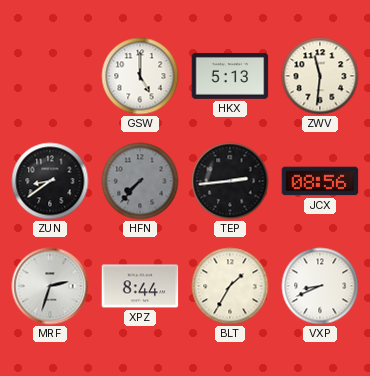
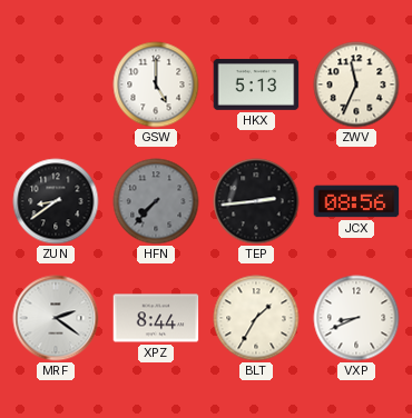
ZWV: 11:31 -> 11:34 (356, 84)
MRF: 2:33 -> 2:21 (56, 318)
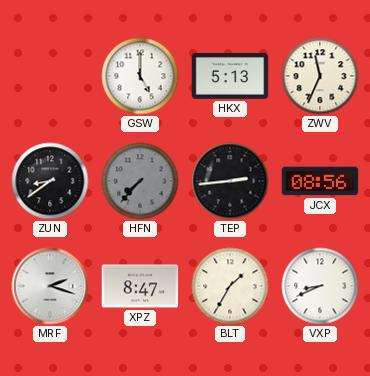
MRF: 2:21 -> 2:18 (50, 286)
XPZ: 8:44 -> 8:47 (140, 286)
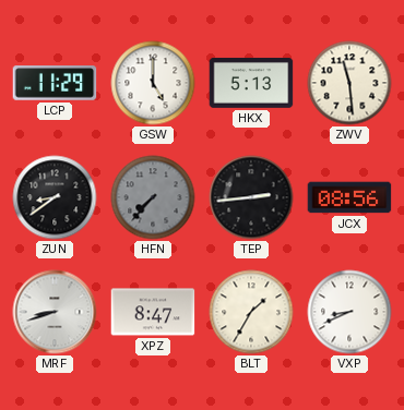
LCP: none -> 11:29 (55, 83)
ZWV: 11:34 -> 11:29 (349, 83)
MRF: 2:18 -> 8:42 (55, 312)
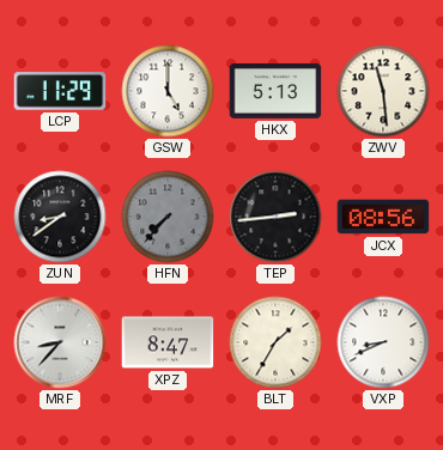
MRF: 8:42 -> 8:37 (60, 342)
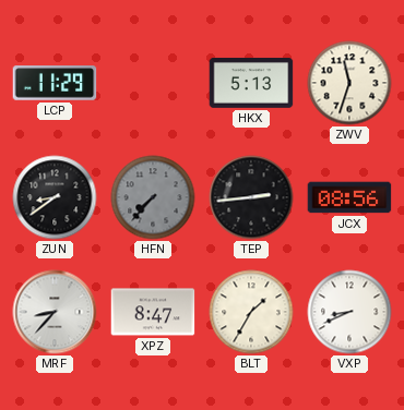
GSW: 5:00 -> none (168, 91)
ZWV: 11:29 -> 11:33 (349, 83)
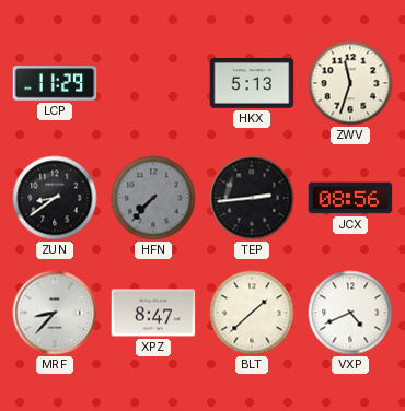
BLT: 1:35 -> 1:38 (252, 313)
VXP: 8:41 -> 4:41 (350, 313)
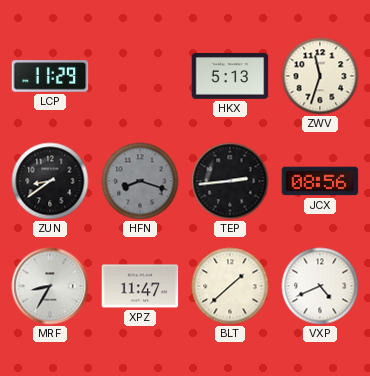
HFN: 7:37 -> 8:18 (140, 181)
MRF: 8:37 -> 8:35 (50, 286)
XPZ: 8:47 -> 11:47 (140, 286)
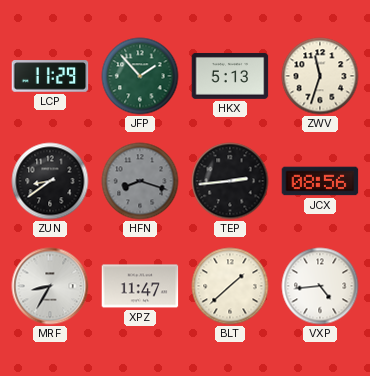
JFP: none -> 1:53 (140, 76)
VXP: 4:41 -> 4:44 (320, 286)
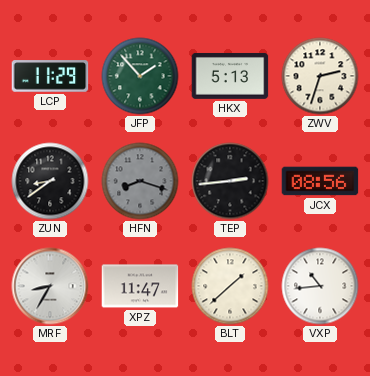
ZWV: 11:33 -> 2:33 (320, 76)
VXP: 4:44 -> 10:44 (320, 286)
